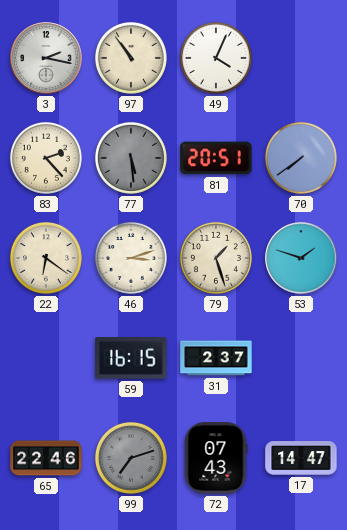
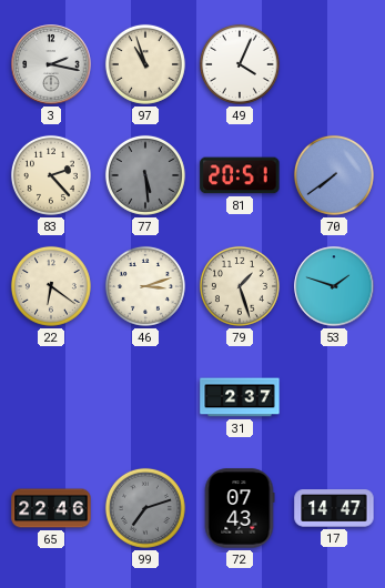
97: 10:54 -> 10:57 (145, 64)
59: 16:15 -> none (131, 358)
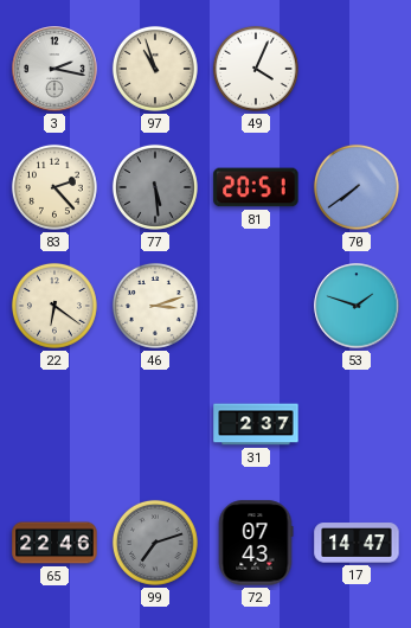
79: 1:27 -> none (240, 286)
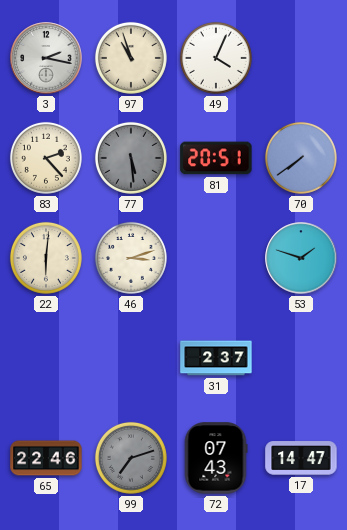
22: 6:21 -> 6:01 (46, 258)
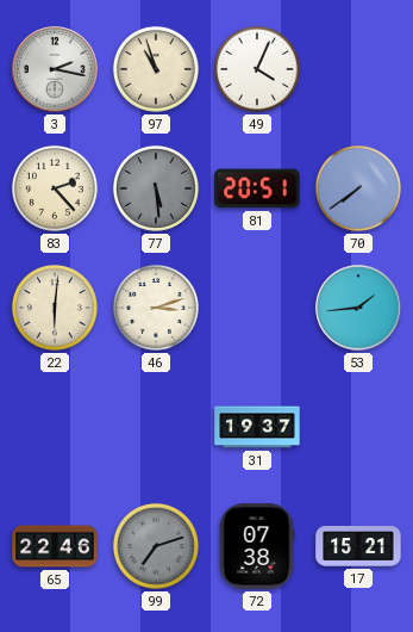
53: 1:48 -> 1:44 (358, 308)
31: 2:37 -> 19:37 (257, 427)
72: 07:43 -> 07:38 (257, 546)
17: 14:47 -> 15:21 (358, 546)
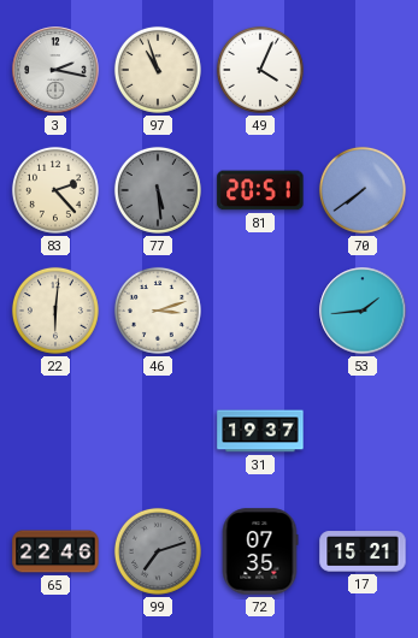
72: 07:38 -> 07:35 (260, 551)
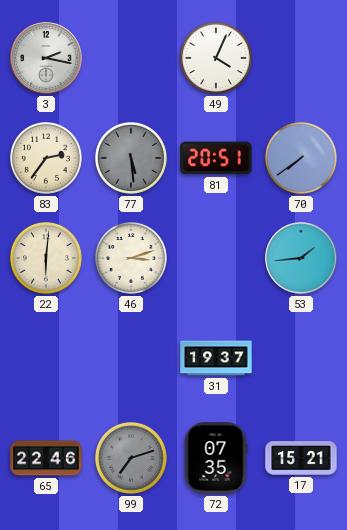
97: 10:57 -> none (158, 70)
83: 2:23 -> 2:36 (46, 158)
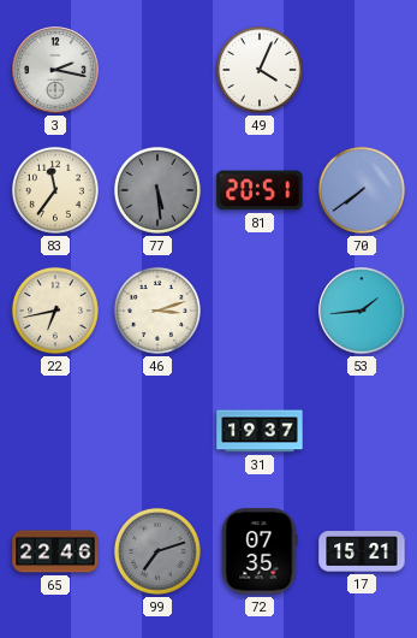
83: 2:36 -> 11:36 (55, 190)
22: 6:01 -> 6:43 (55, 311)
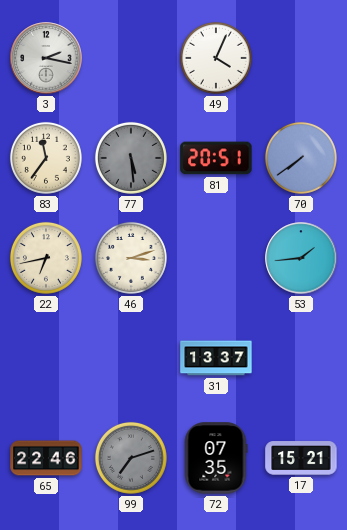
31: 19:37 -> 13:37 (216, 358)
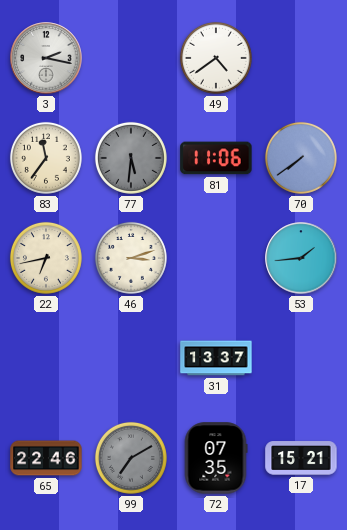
49: 4:04 -> 4:39 (216, 58)
77: 5:29 -> 5:31 (131, 158)
81: 20:51 -> 11:06 (216, 158)
99: 7:12 -> 7:10 (131, 458)
